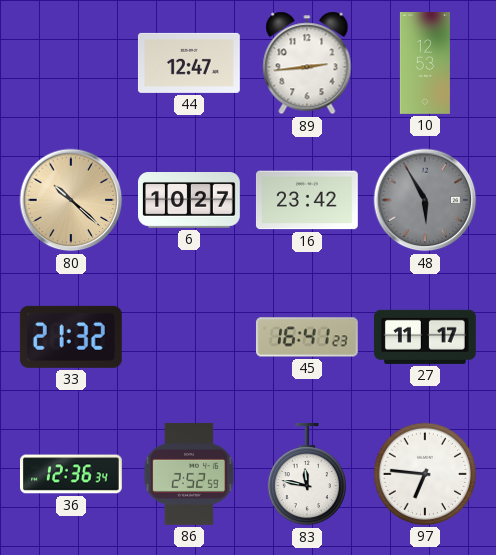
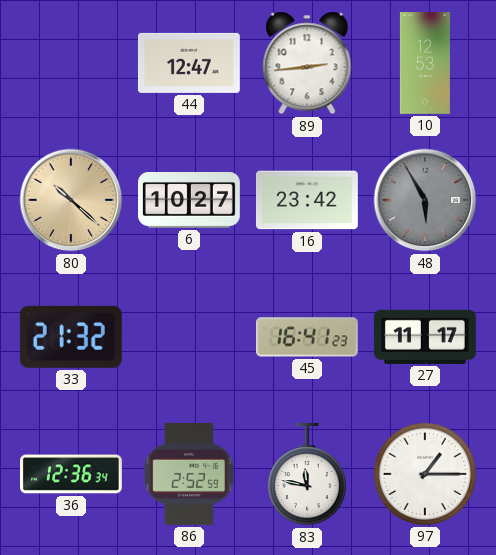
97: 6:46 -> 1:15 (425, 474)
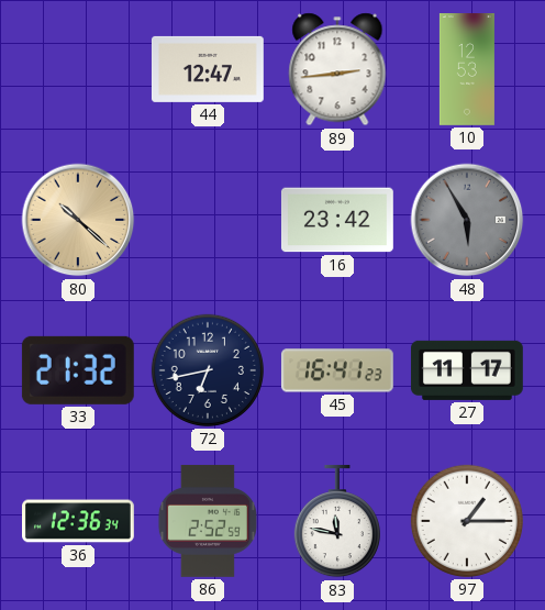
6: 10:27 -> none (190, 201)
72: none -> 6:43 (208, 370)
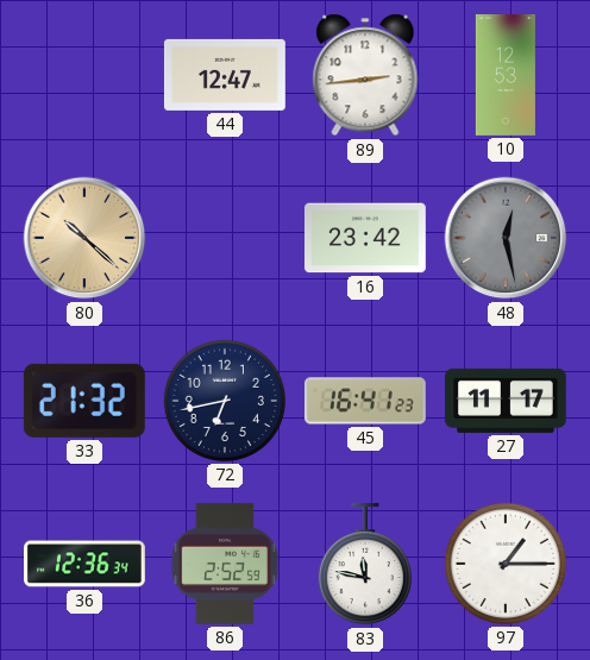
48: 5:55 -> 12:28 (506, 238)
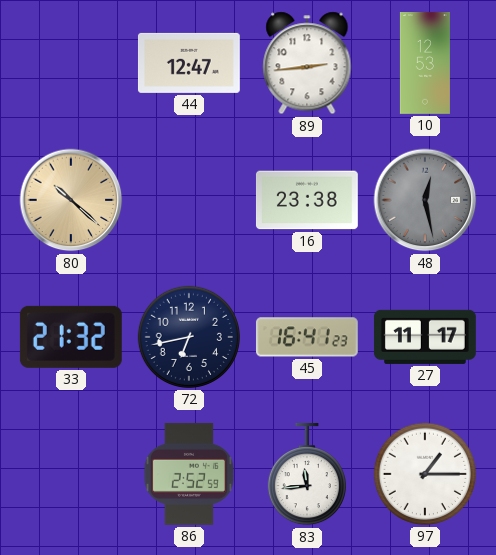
16: 23:42 -> 23:38 (307, 200)
36: 12:36 -> none (86, 564)
83: 11:47 -> 11:44 (307, 474)
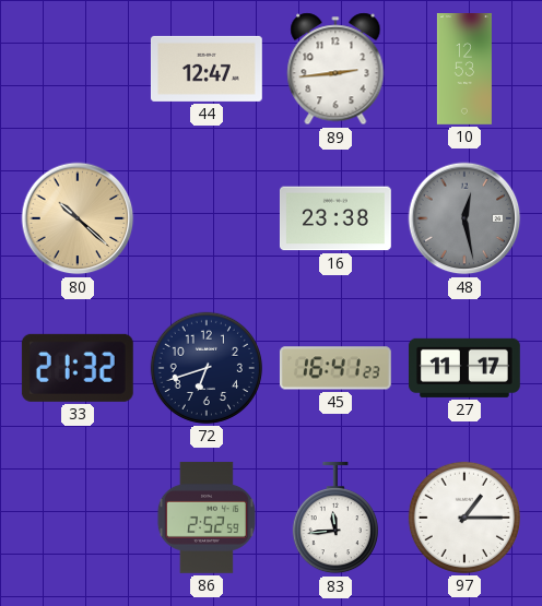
72: 6:43 -> 6:42 (207, 368)
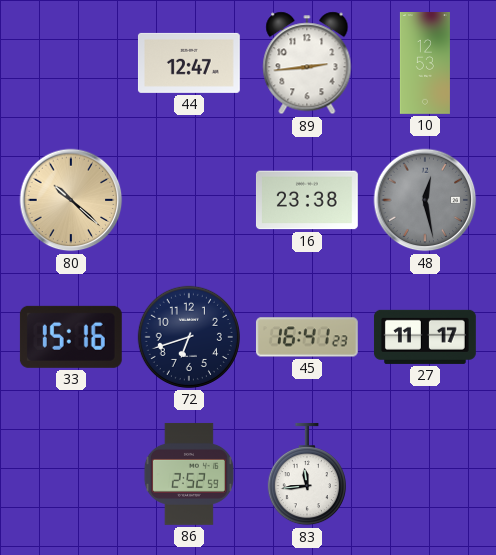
33: 21:32 -> 15:16 (71, 337)
97: 1:15 -> none (464, 518)
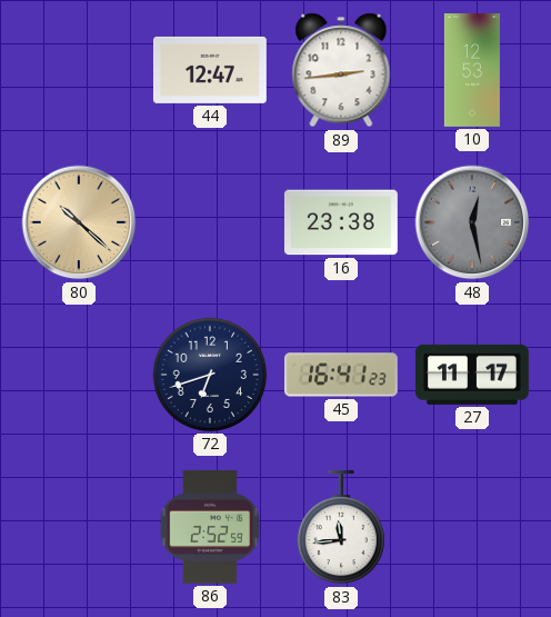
33: 15:16 -> none (71, 337)
